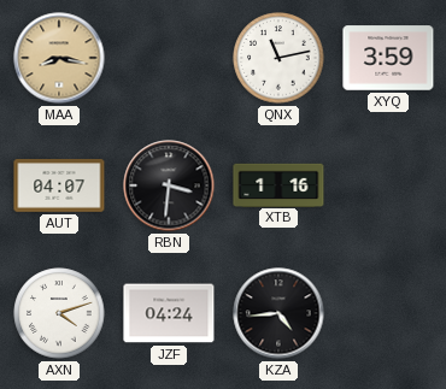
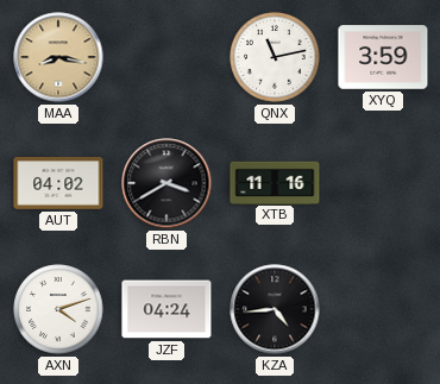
AUT: 04:07 -> 04:02 (58, 184)
RBN: 3:31 -> 3:40 (166, 183)
XTB: 1:16 -> 11:16 (275, 182)
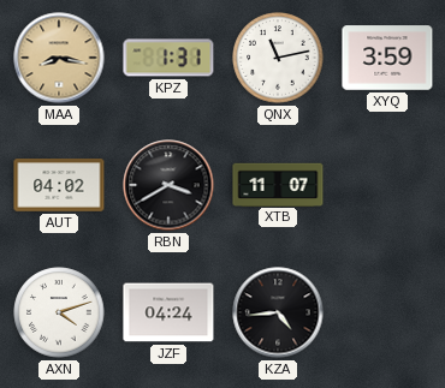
KPZ: none -> 1:31 (168, 58)
XTB: 11:16 -> 11:07 (278, 184)
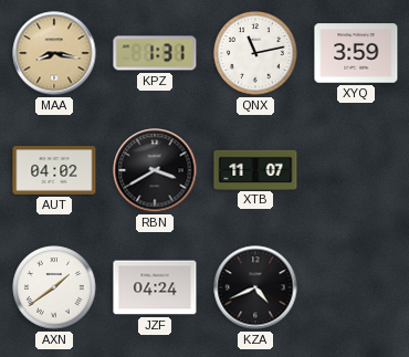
AXN: 4:12 -> 1:39 (54, 287)
KZA: 4:44 -> 4:41 (255, 287)
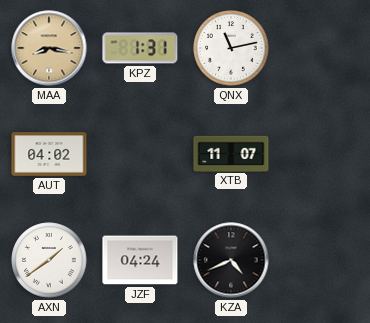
XYQ: 3:59 -> none (356, 53)
RBN: 3:40 -> none (155, 170)
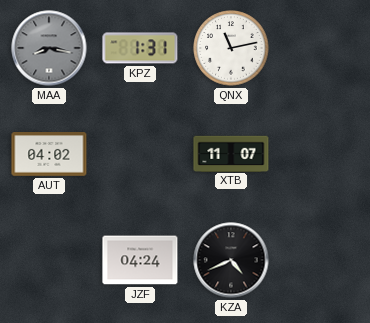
MAA dial: champagne -> grey (49, 48)
AXN: 1:39 -> none (49, 260)
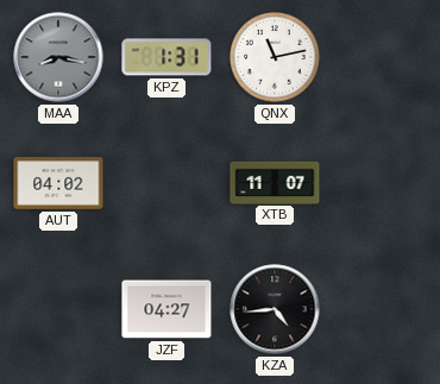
JZF: 04:24 -> 04:27 (166, 309)
KZA: 4:41 -> 4:44 (275, 309)
